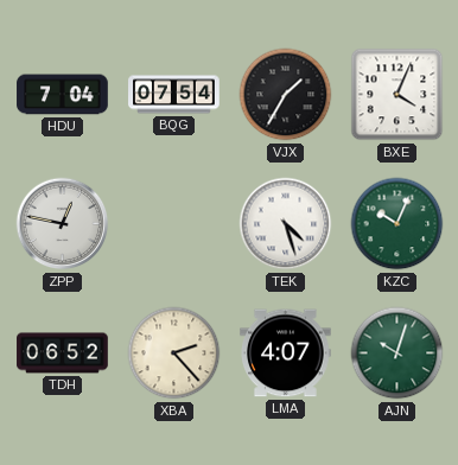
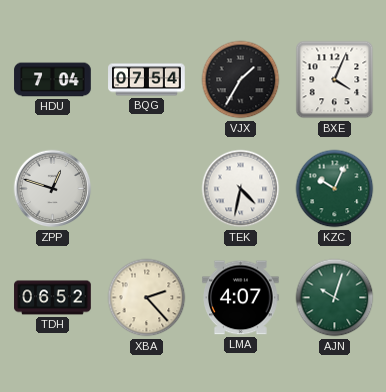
ZPP: 12:47 -> 12:48 (53, 189)
TEK: 4:27 -> 4:32 (241, 189)
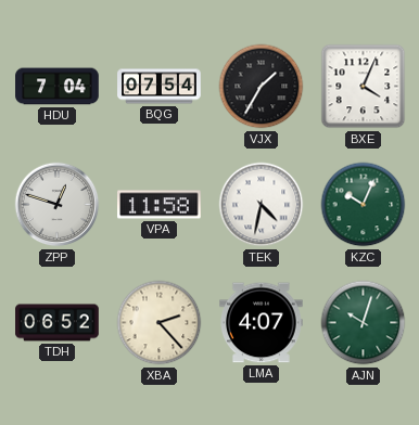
VPA: none -> 11:58 (160, 205)
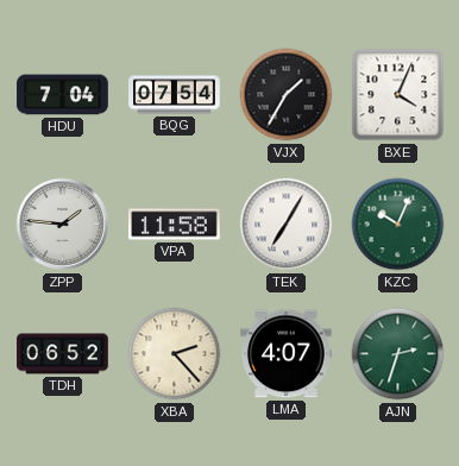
ZPP: 12:48 -> 1:46 (63, 225)
TEK: 4:32 -> 7:05 (287, 225)
AJN: 10:03 -> 2:33 (398, 354)
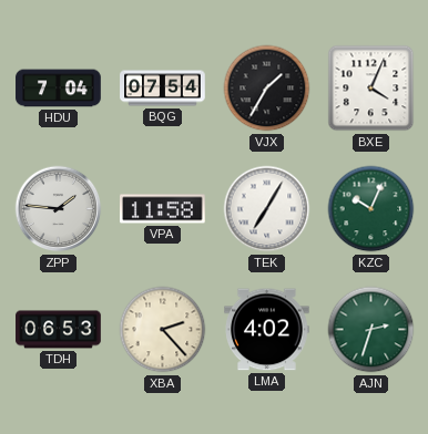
TDH: 06:52 -> 06:53 (59, 330)
LMA: 4:07 -> 4:02 (267, 330)
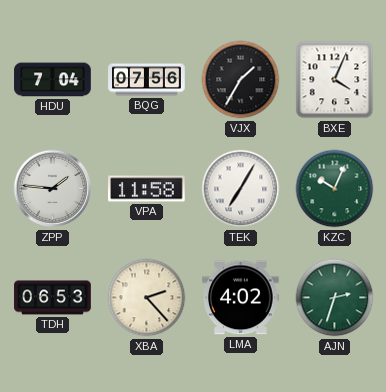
BQG: 07:54 -> 07:56 (147, 80)
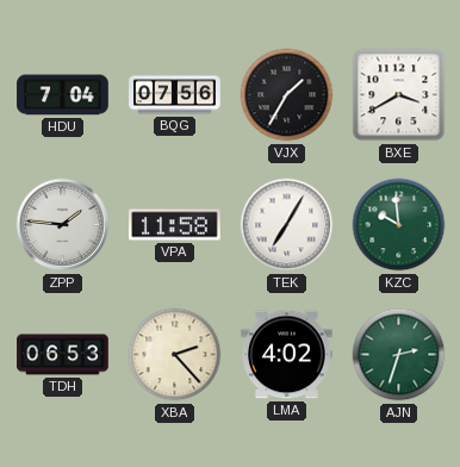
BXE: 4:04 -> 3:40 (399, 95)
KZC: 10:04 -> 9:59 (399, 225)
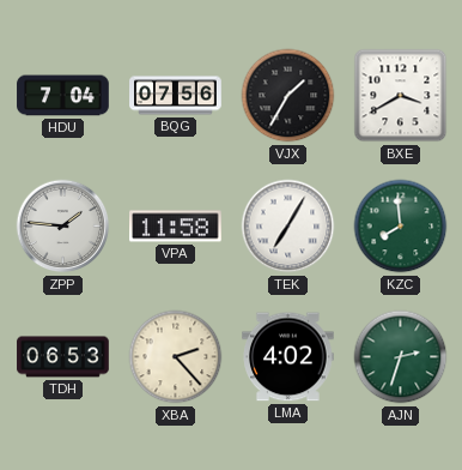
KZC: 9:59 -> 7:59 (401, 227)
